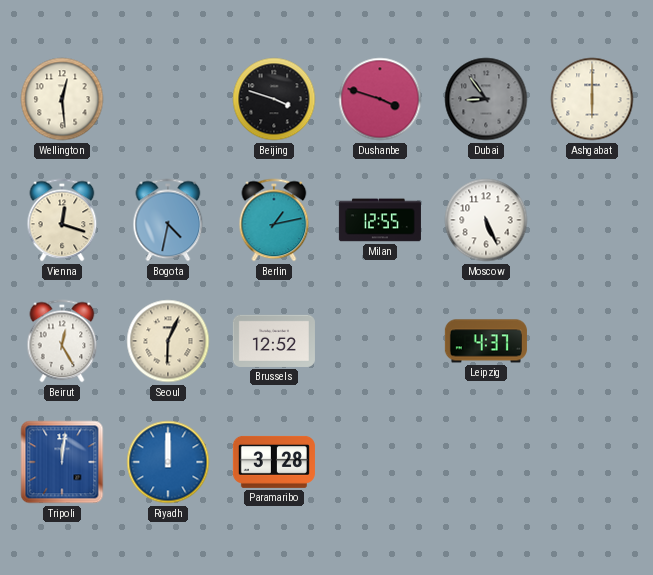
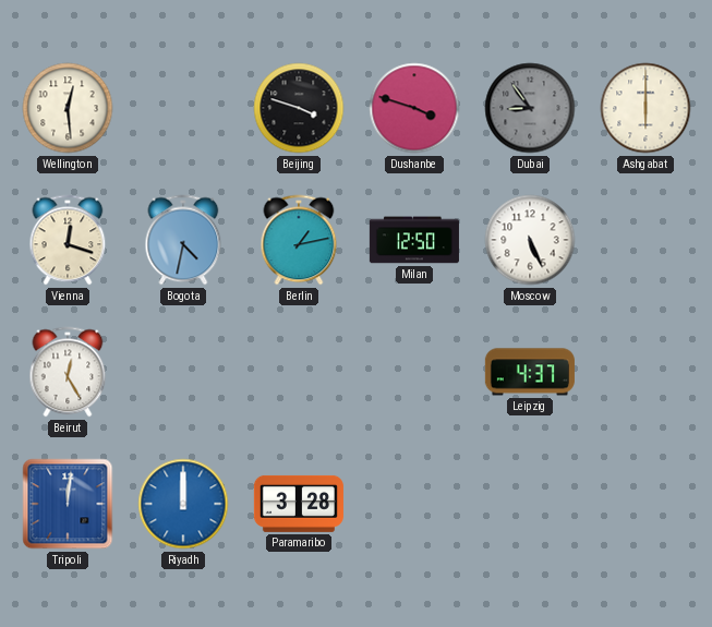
Milan: 12:55 -> 12:50 (414, 240)
Seoul: 6:04 -> none (168, 341)
Brussels: 12:52 -> none (274, 341)
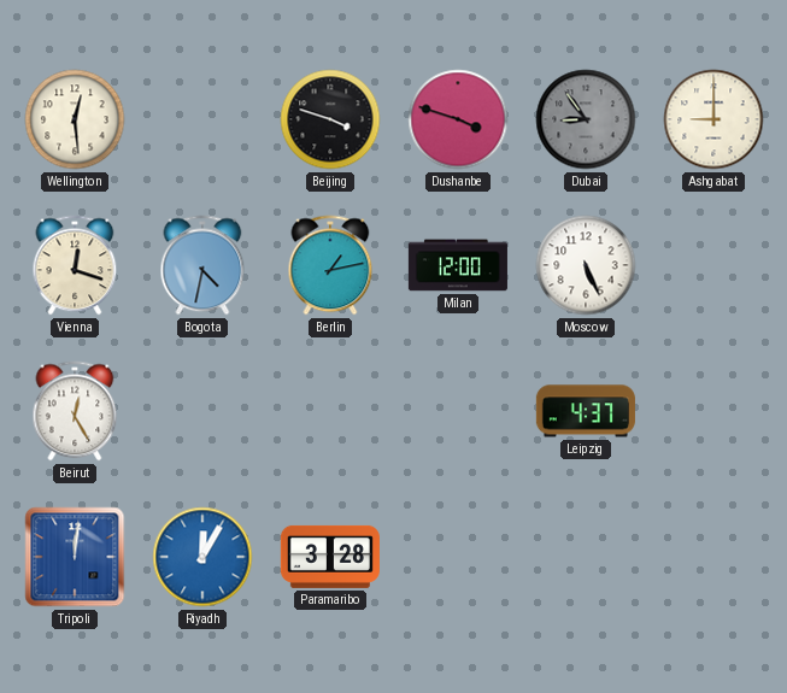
Ashgabat: 6:00 -> 9:00 (713, 119)
Milan: 12:50 -> 12:00 (458, 265)
Riyadh: 12:00 -> 12:05 (202, 557)
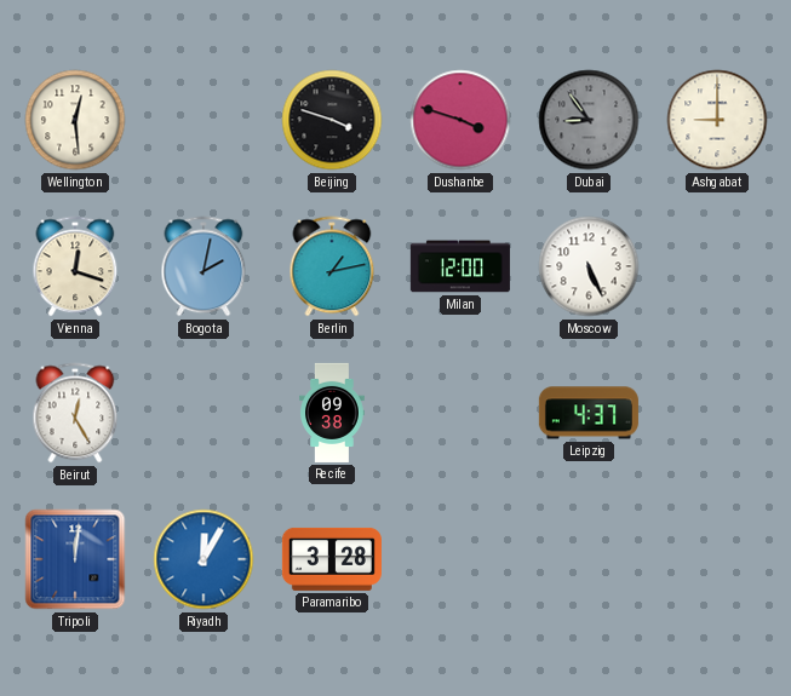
Bogota: 4:32 -> 2:02 (204, 266)
Recife: none -> 09:38 (333, 413)
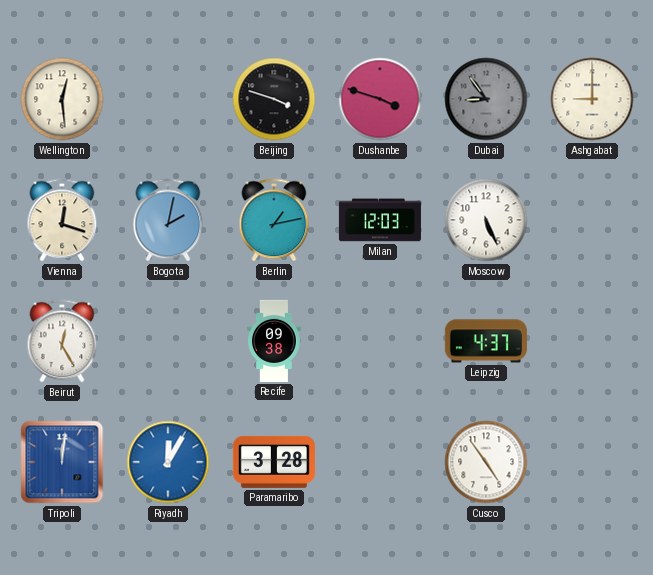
Milan: 12:00 -> 12:03 (380, 220)
Cusco: none -> 4:54 (486, 462)
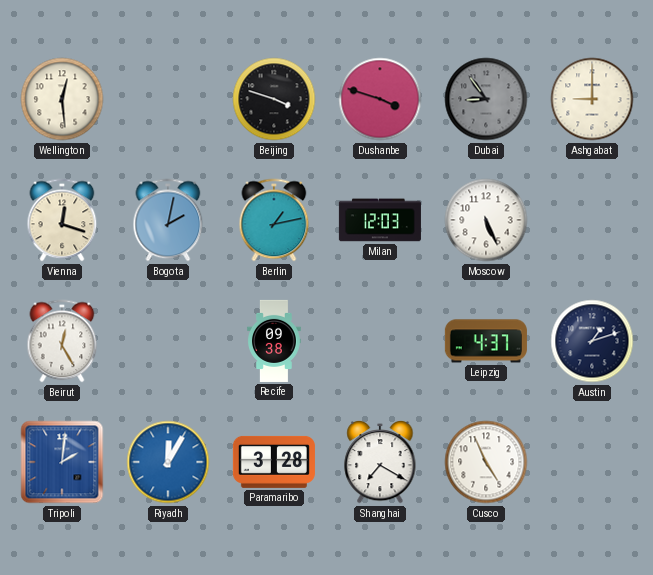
Austin: none -> 1:12 (592, 341)
Tripoli: 12:01 -> 2:01 (62, 462)
Shanghai: none -> 7:20 (380, 462)
Cusco: 4:54 -> 4:56 (486, 462)
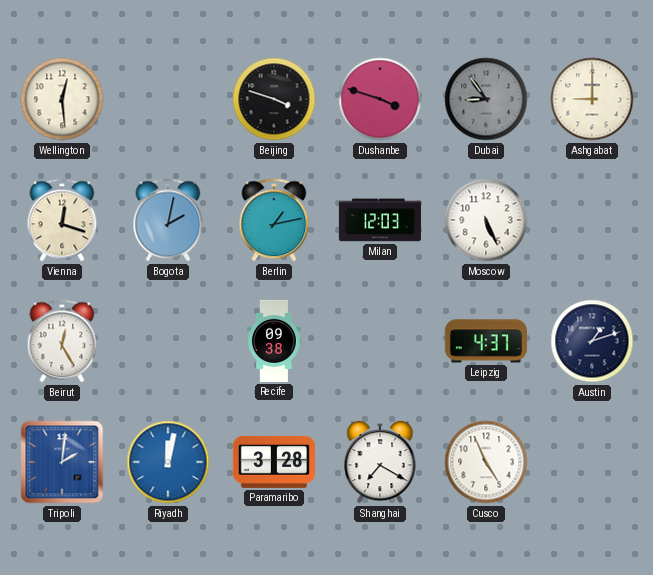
Riyadh: 12:05 -> 12:02 (168, 462)
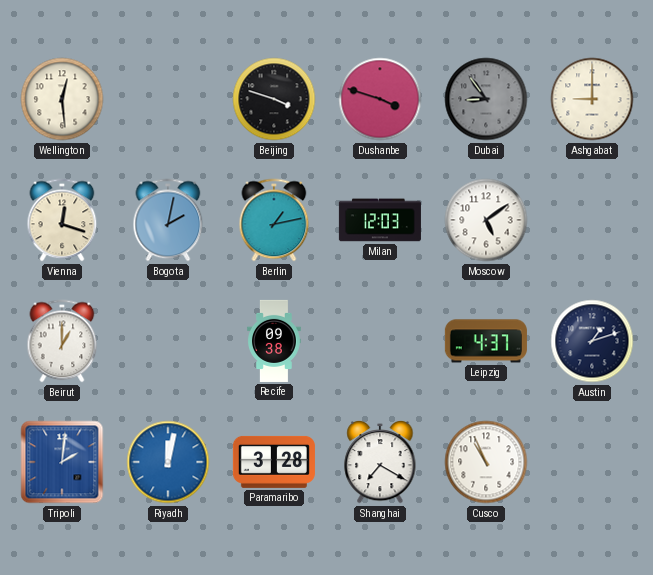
Moscow: 5:26 -> 5:09 (486, 220)
Beirut: 12:25 -> 1:00 (62, 341)
Cusco: 4:56 -> 10:56 (486, 462)
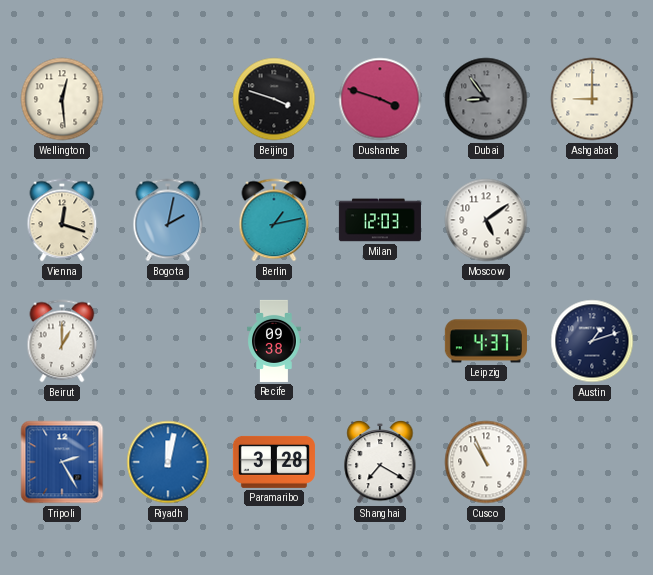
Tripoli: 2:01 -> 2:25 (62, 462)
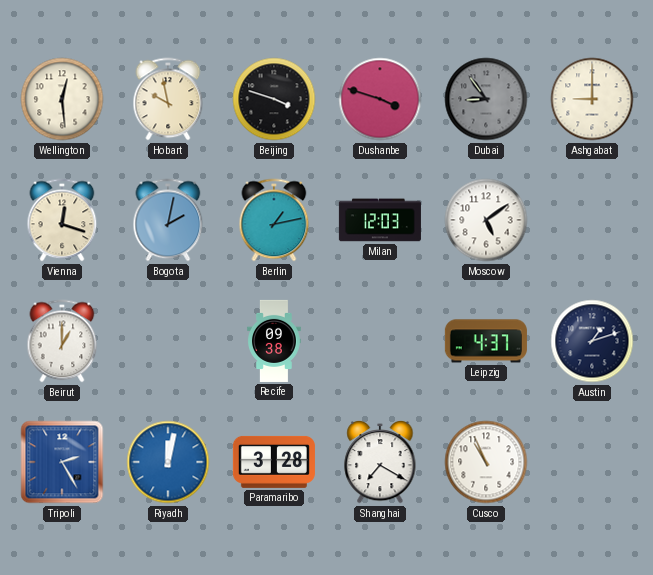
Hobart: none -> 9:58 (168, 99)
